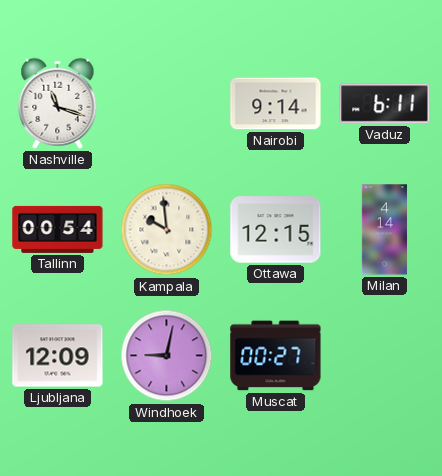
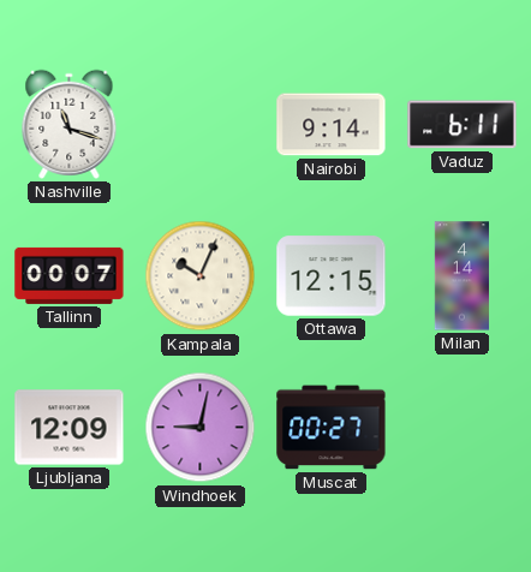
Tallinn: 00:54 -> 00:07 (70, 275)
Kampala: 9:59 -> 10:04 (201, 276)
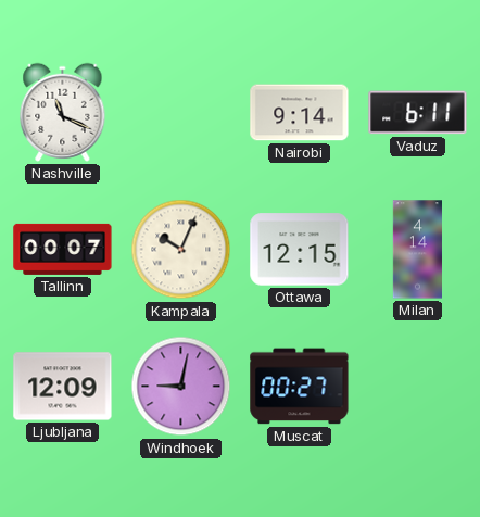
Nashville: 11:18 -> 11:19 (63, 112)
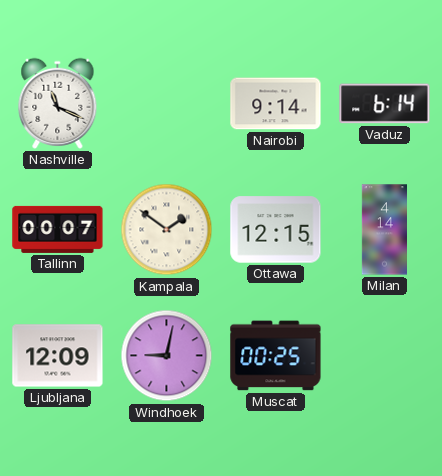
Vaduz: 6:11 -> 6:14 (385, 104)
Kampala: 10:04 -> 1:51 (167, 230)
Muscat: 00:27 -> 00:25 (276, 356)
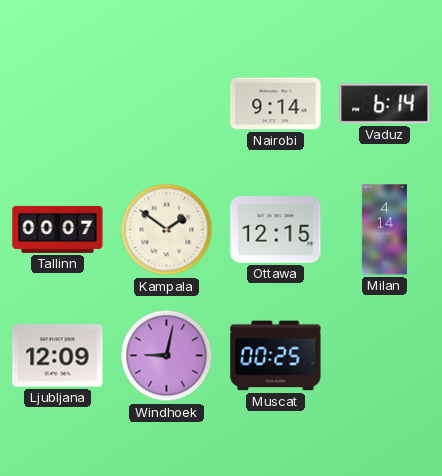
Nashville: 11:19 -> none (58, 103)
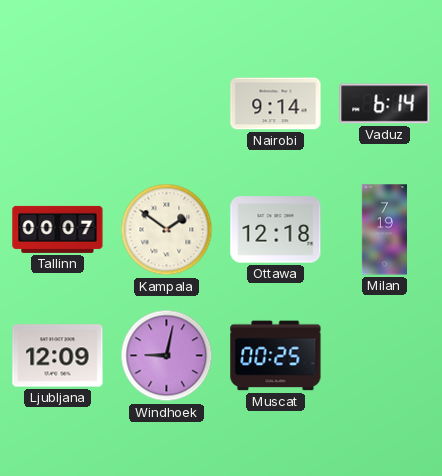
Ottawa: 12:15 -> 12:18 (276, 230)
Milan: 4:14 -> 7:19 (384, 230)
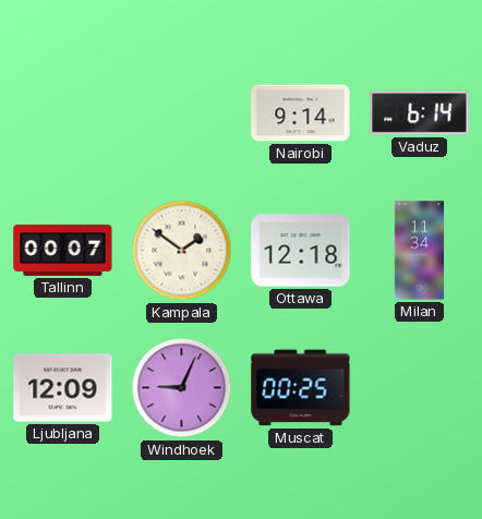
Milan: 7:19 -> 11:34 (419, 251)
Windhoek: 9:02 -> 9:04 (182, 388)
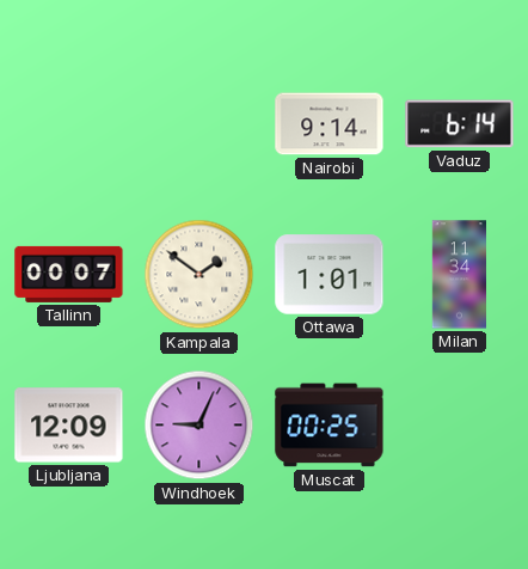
Ottawa: 12:18 -> 1:01 (330, 275)
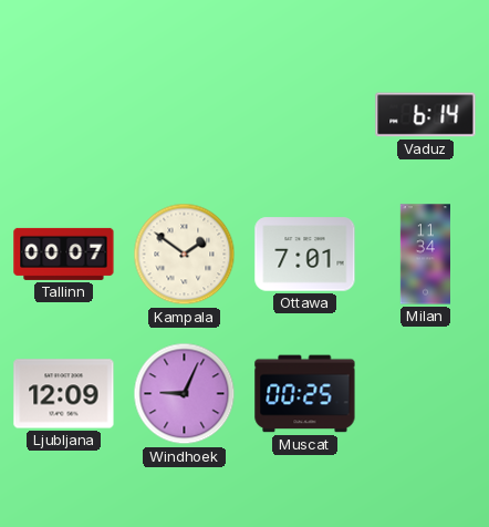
Nairobi: 9:14 -> none (330, 124)
Ottawa: 1:01 -> 7:01 (305, 255)
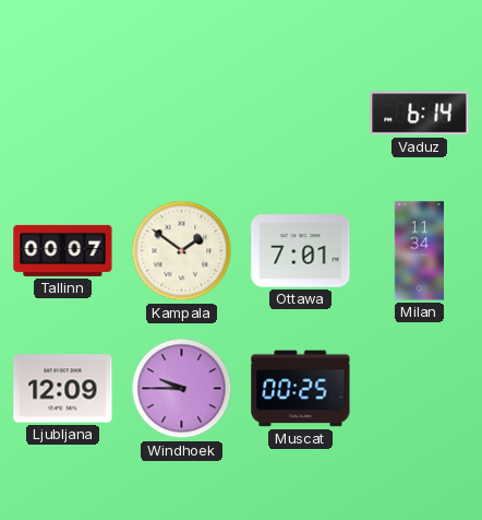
Windhoek: 9:04 -> 9:45 (182, 389)
